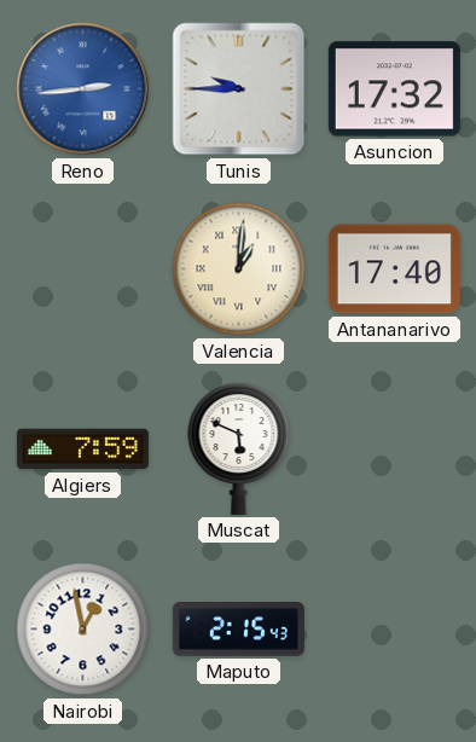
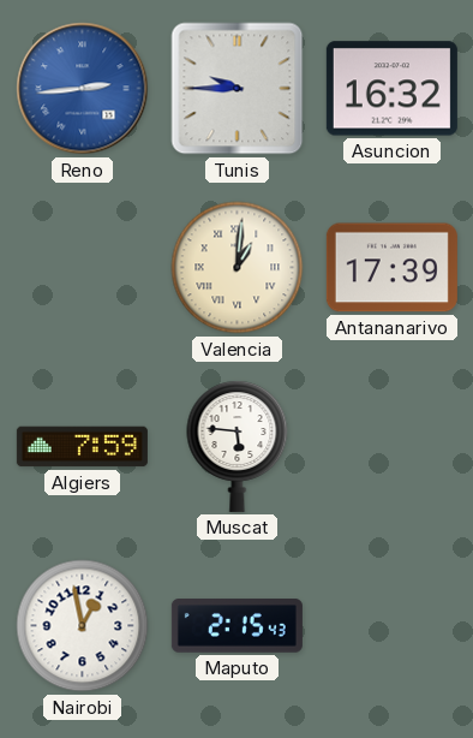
Asuncion: 17:32 -> 16:32 (391, 89)
Antananarivo: 17:40 -> 17:39 (391, 268)
Muscat: 5:49 -> 5:46 (238, 446)
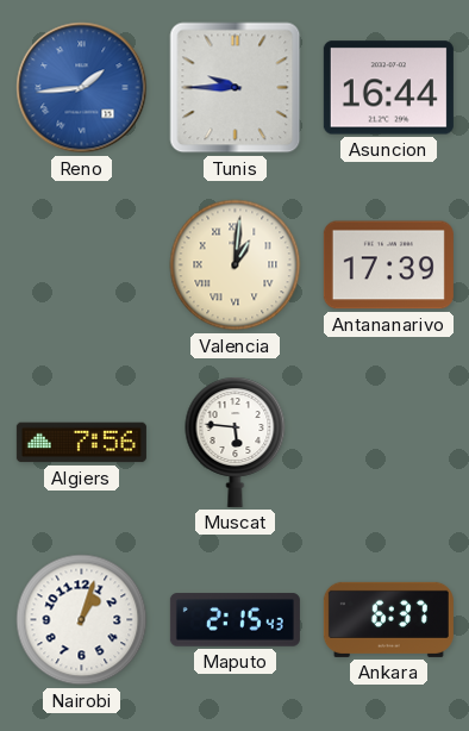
Reno: 2:44 -> 1:44 (82, 88)
Asuncion: 16:32 -> 16:44 (388, 88)
Algiers: 7:59 -> 7:56 (81, 443)
Nairobi: 12:58 -> 1:03 (82, 620)
Ankara: none -> 6:37 (388, 619)
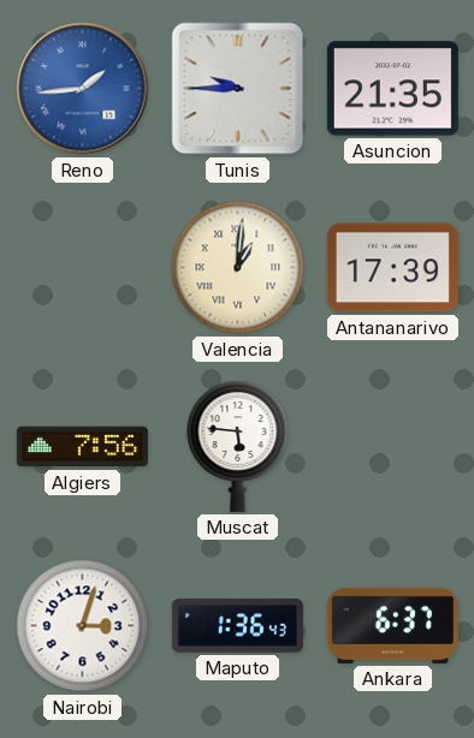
Asuncion: 16:44 -> 21:35 (392, 89)
Nairobi: 1:03 -> 3:03 (83, 626)
Maputo: 2:15 -> 1:36 (237, 626)
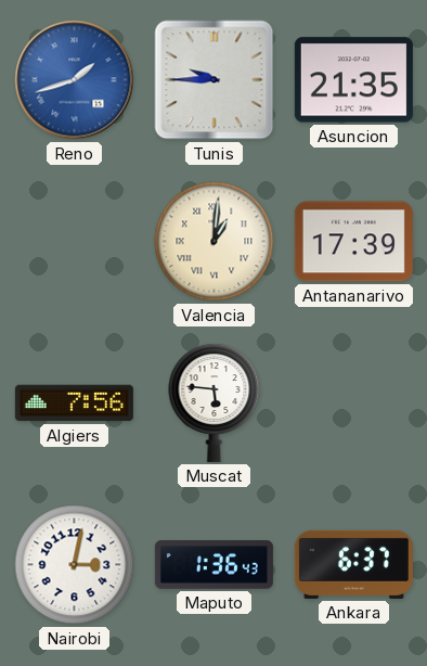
Reno: 1:44 -> 1:42 (75, 80)
Nairobi: 3:03 -> 3:02 (75, 565)
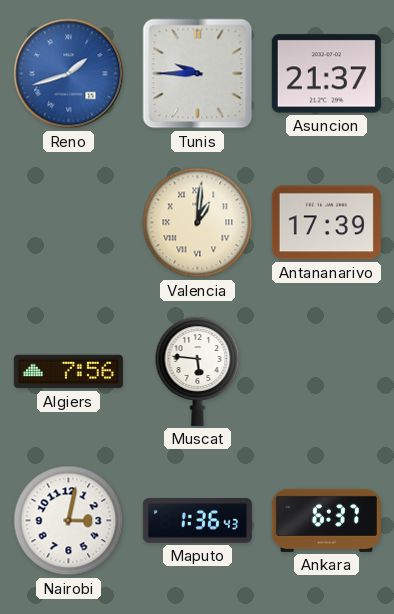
Asuncion: 21:35 -> 21:37 (326, 74)
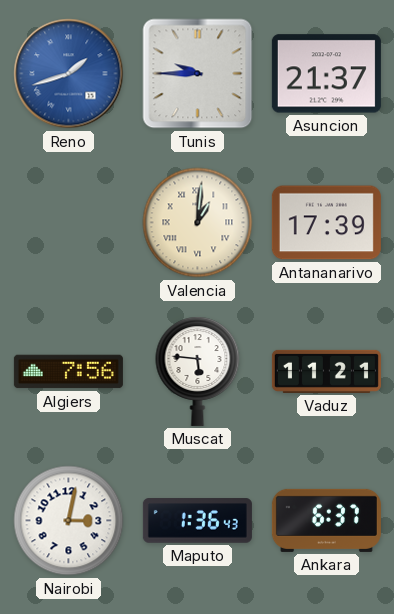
Vaduz: none -> 11:21 (326, 371)
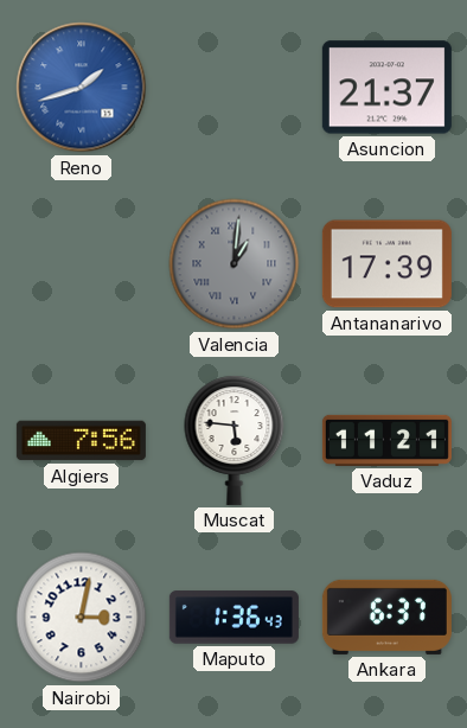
Tunis: 9:45 -> none (198, 74)
Valencia dial: cream -> grey (235, 264)
